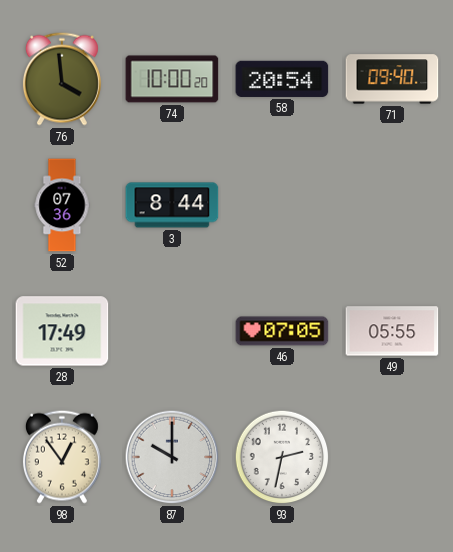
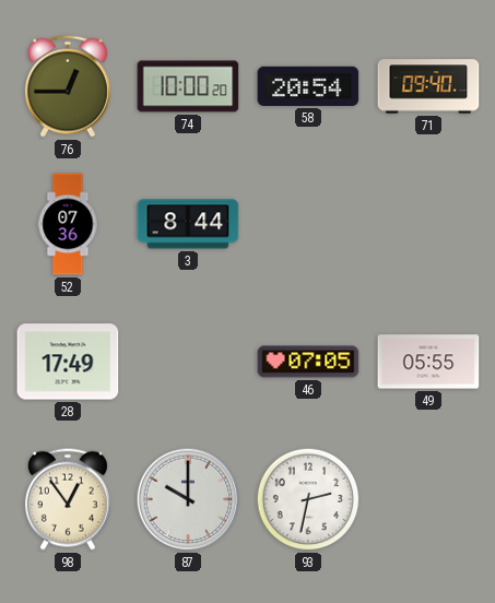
76: 3:59 -> 12:45 (68, 86)
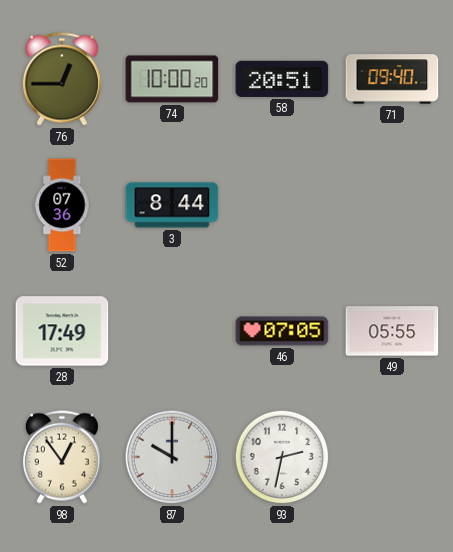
58: 20:54 -> 20:51 (282, 79)
